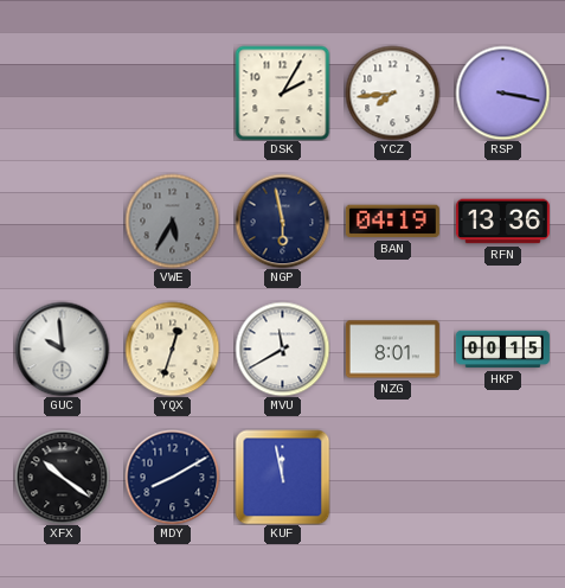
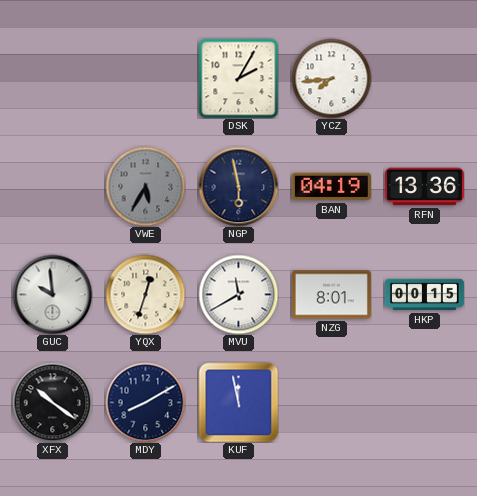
RSP: 3:17 -> none (502, 92)
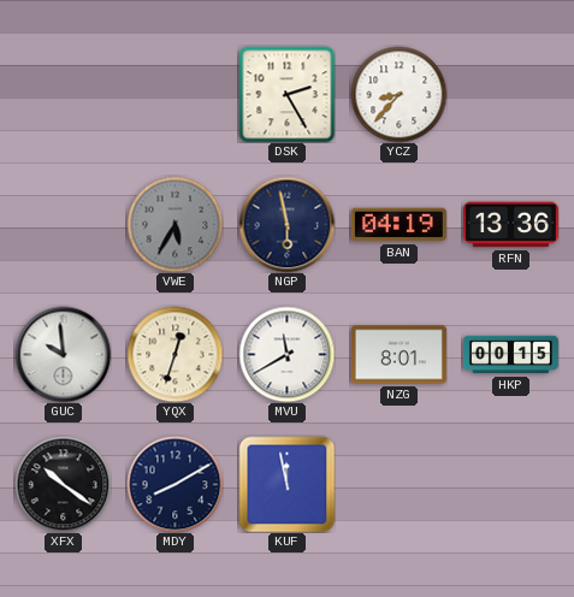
DSK: 2:05 -> 2:25 (286, 94)
YCZ: 7:44 -> 8:37 (398, 94)
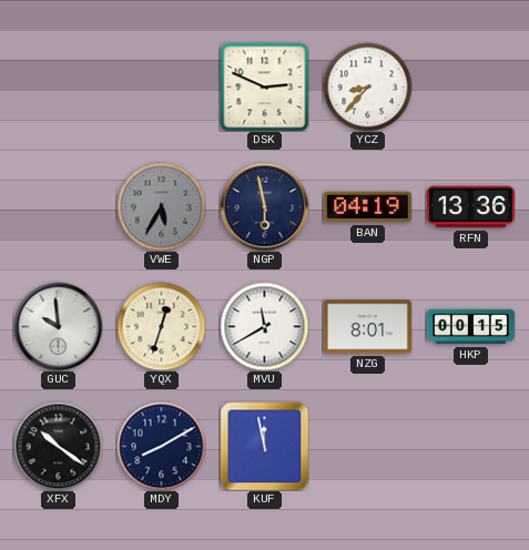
DSK: 2:25 -> 2:49 (264, 86)
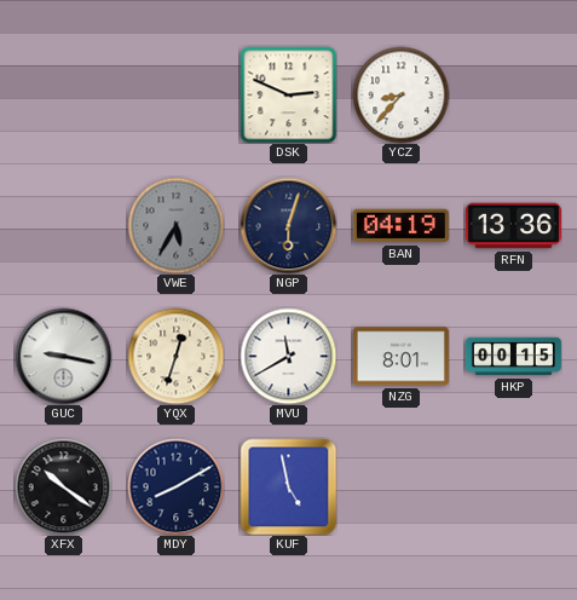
NGP: 5:58 -> 6:03 (288, 225)
GUC: 9:59 -> 9:17 (63, 356)
KUF: 11:58 -> 4:58 (288, 486)
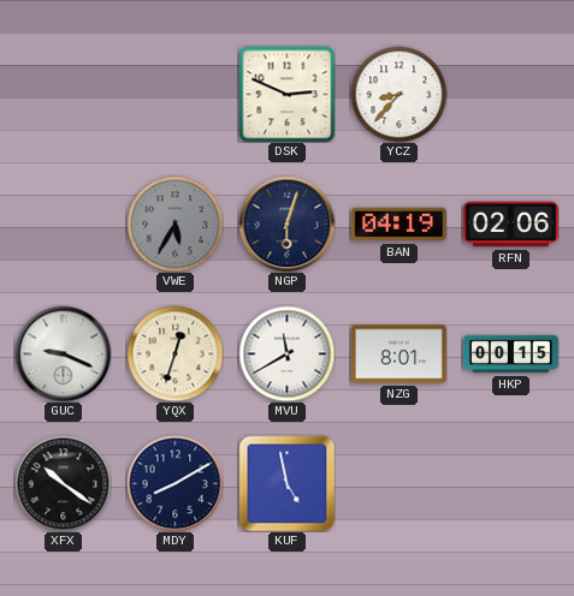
RFN: 13:36 -> 02:06 (510, 225)
GUC: 9:17 -> 9:19 (63, 353)
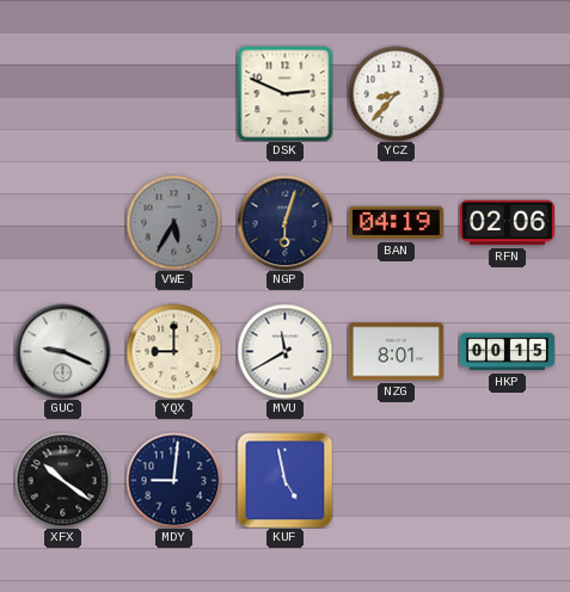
YQX: 12:33 -> 9:00 (173, 351)
MDY: 8:10 -> 9:01 (173, 480)
